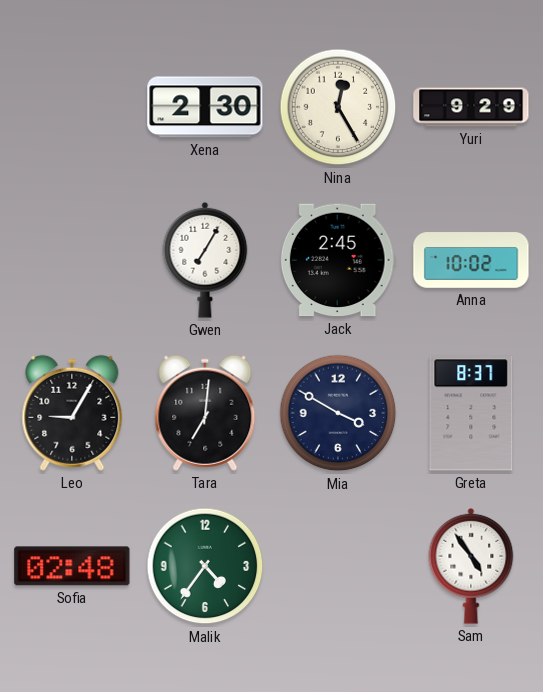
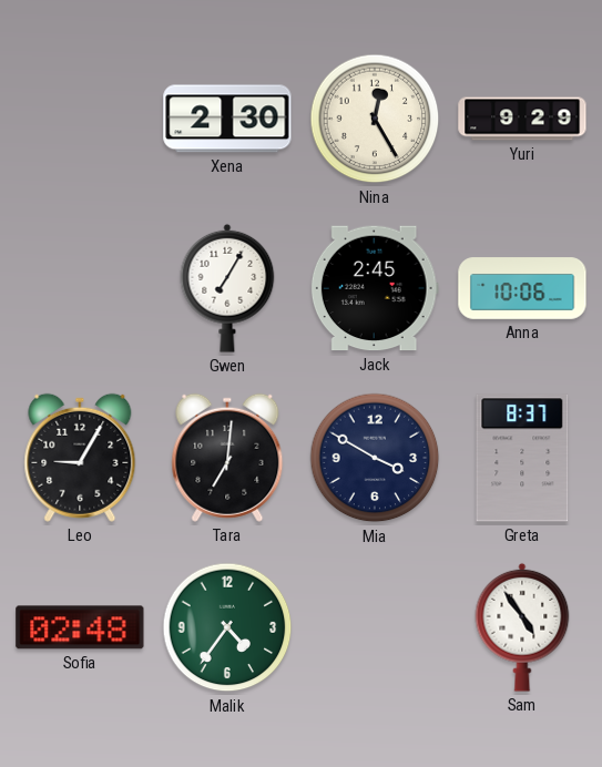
Anna: 10:02 -> 10:06 (522, 288)
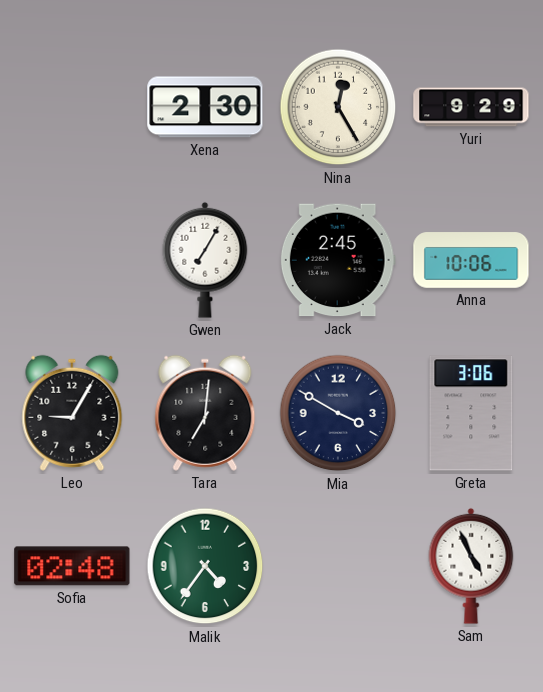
Greta: 8:37 -> 3:06 (471, 413)
Sam: 4:54 -> 4:56 (471, 566)
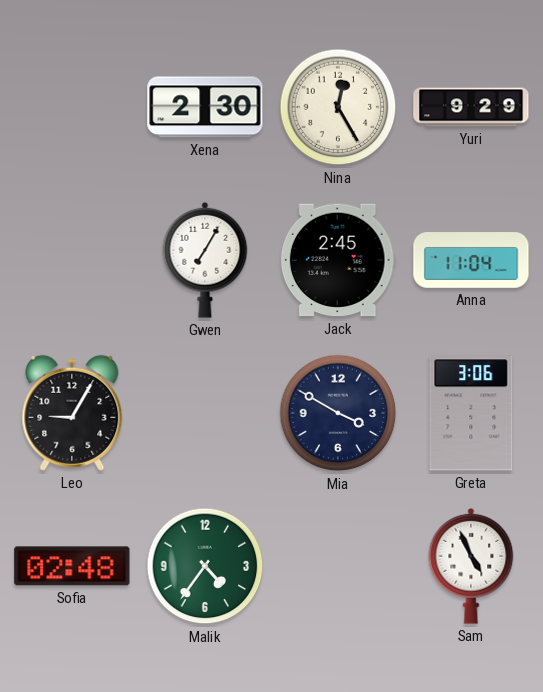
Anna: 10:06 -> 11:04 (471, 260)
Tara: 7:01 -> none (205, 413)
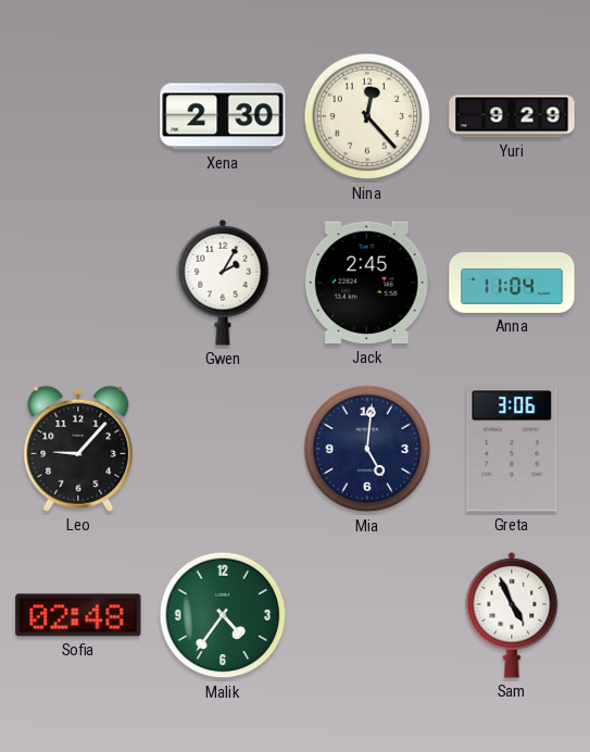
Nina: 12:25 -> 12:23 (367, 116)
Gwen: 7:05 -> 2:05 (223, 283)
Leo: 9:05 -> 9:07 (78, 449)
Mia: 3:50 -> 5:01 (367, 449)
